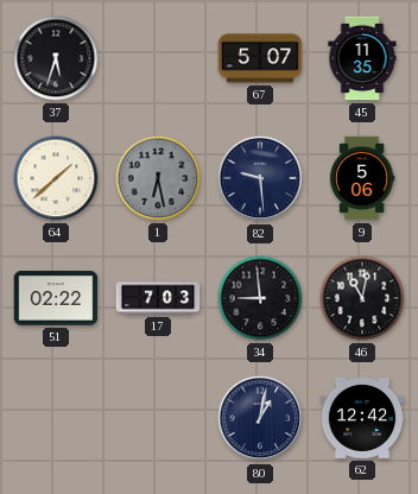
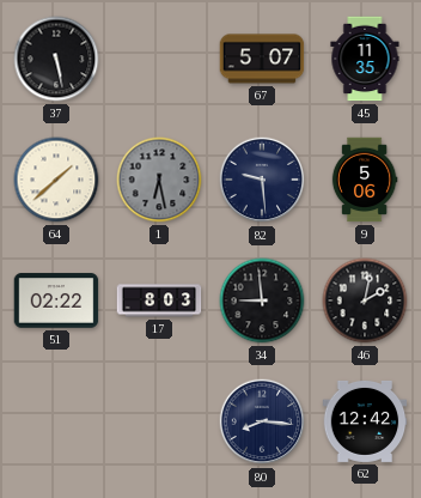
37: 5:33 -> 5:28 (56, 59)
17: 7:03 -> 8:03 (159, 300)
46: 11:02 -> 2:02 (365, 300)
80: 1:02 -> 8:16 (262, 421)
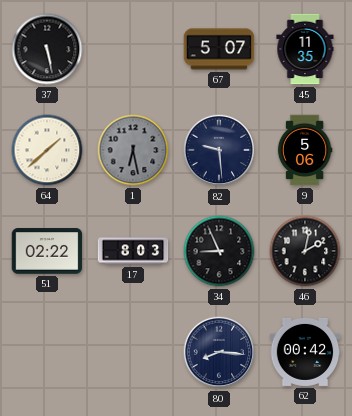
34: 8:59 -> 8:56 (219, 251)
62: 12:42 -> 00:42 (305, 352)
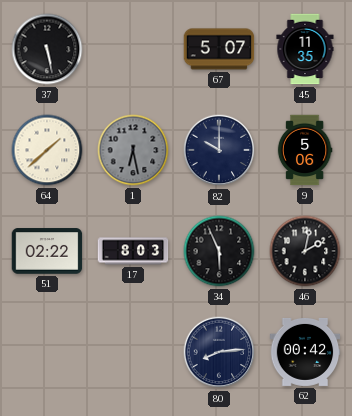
82: 9:29 -> 10:00 (219, 150)
34: 8:56 -> 5:56 (219, 251)
80: 8:16 -> 8:14 (219, 352)
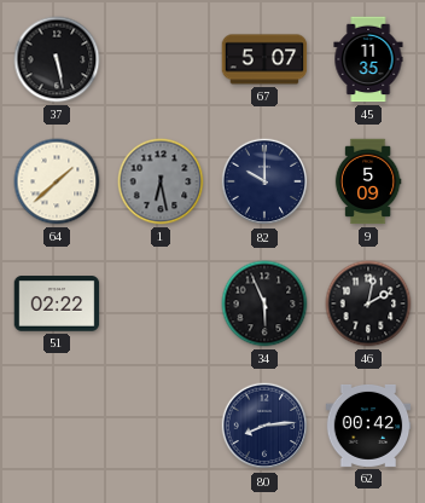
9: 5:06 -> 5:09 (368, 181)
17: 8:03 -> none (133, 251)
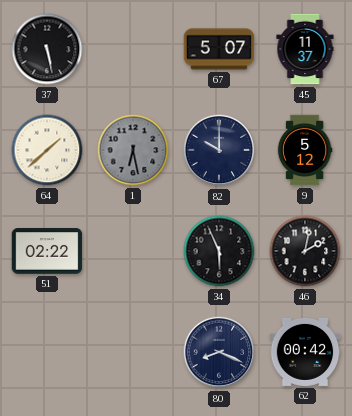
45: 11:35 -> 11:37 (305, 49)
9: 5:09 -> 5:12 (305, 150)
80: 8:14 -> 8:19 (219, 352)
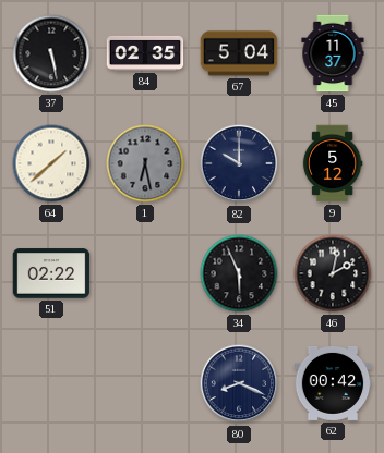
84: none -> 02:35 (145, 53)
67: 5:07 -> 5:04 (239, 53)
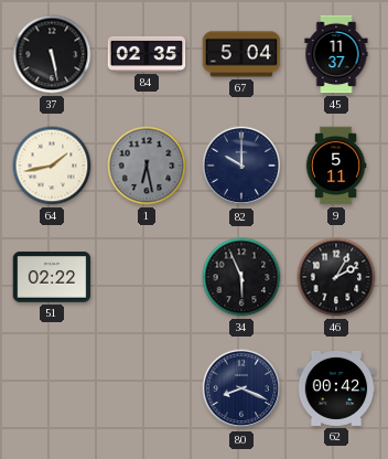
64: 1:38 -> 1:43 (52, 166)
9: 5:12 -> 5:11 (336, 166)
46: 2:02 -> 2:05 (336, 277)
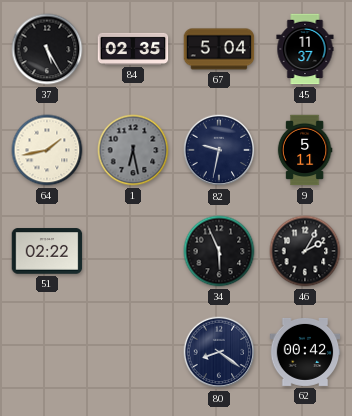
37: 5:28 -> 5:25 (47, 49)
82: 10:00 -> 9:32 (219, 150)
80: 8:19 -> 8:21 (219, 352)
